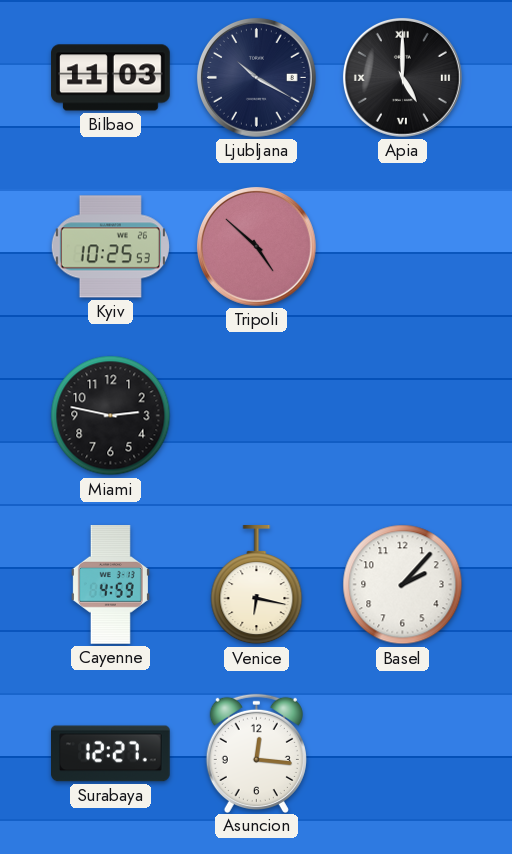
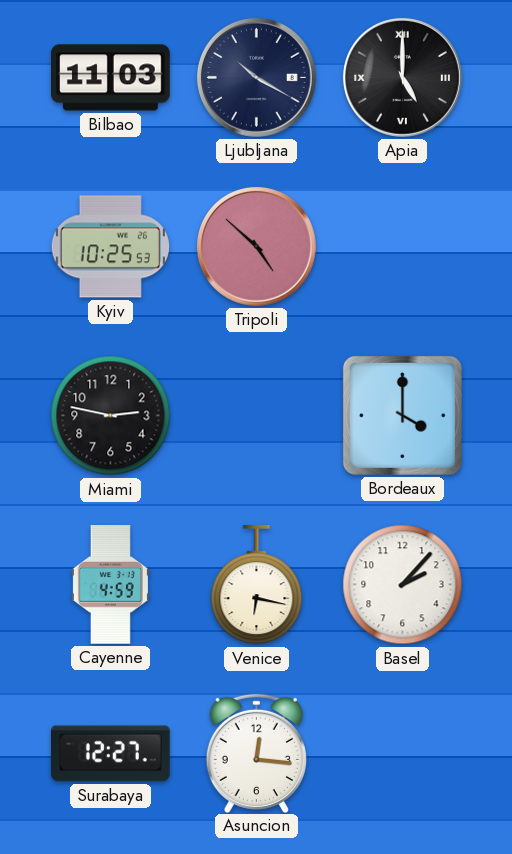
Bordeaux: none -> 4:00 (402, 415)
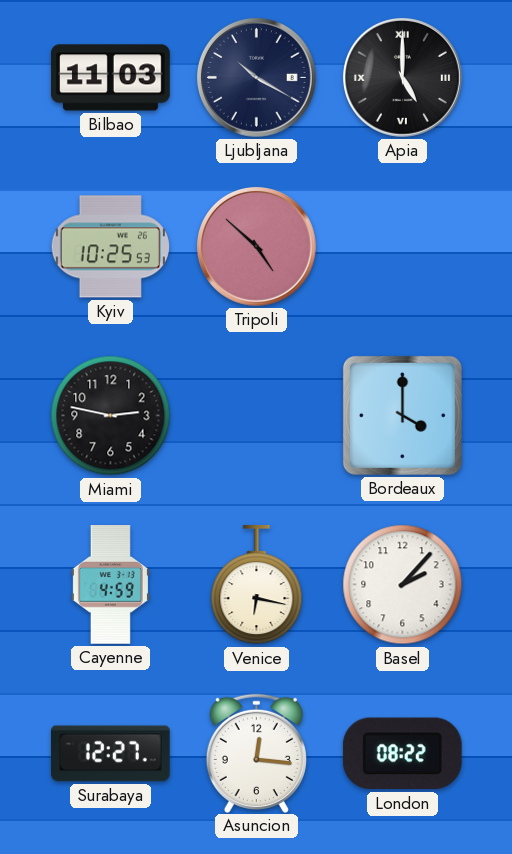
London: none -> 08:22 (402, 754)
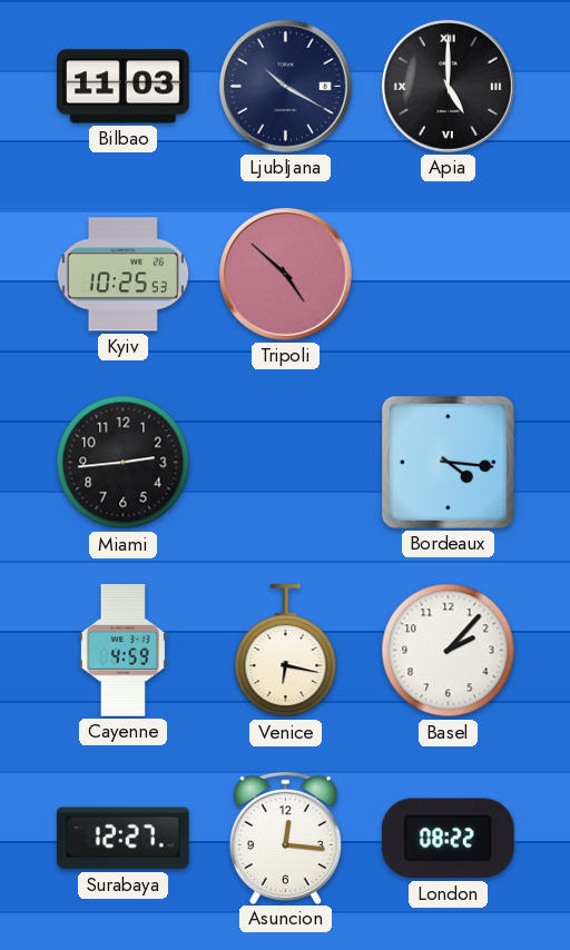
Miami: 2:47 -> 2:44 (124, 463)
Bordeaux: 4:00 -> 4:16 (448, 462)
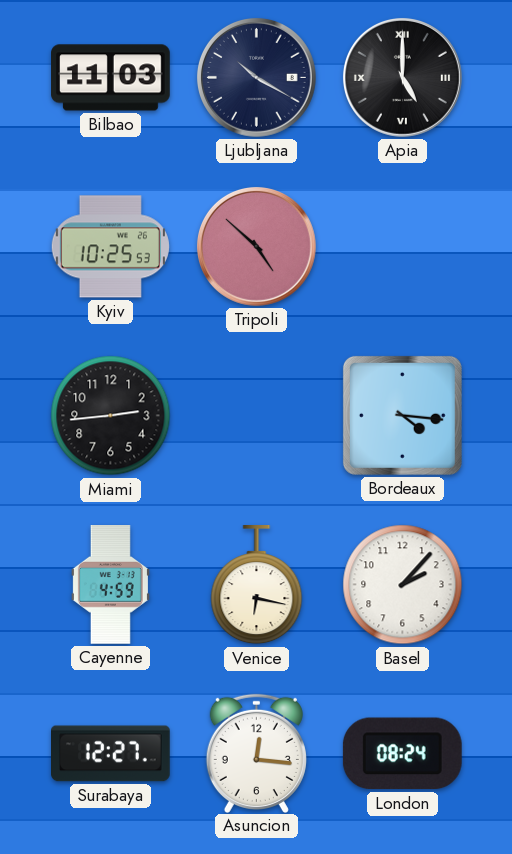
London: 08:22 -> 08:24 (402, 754)
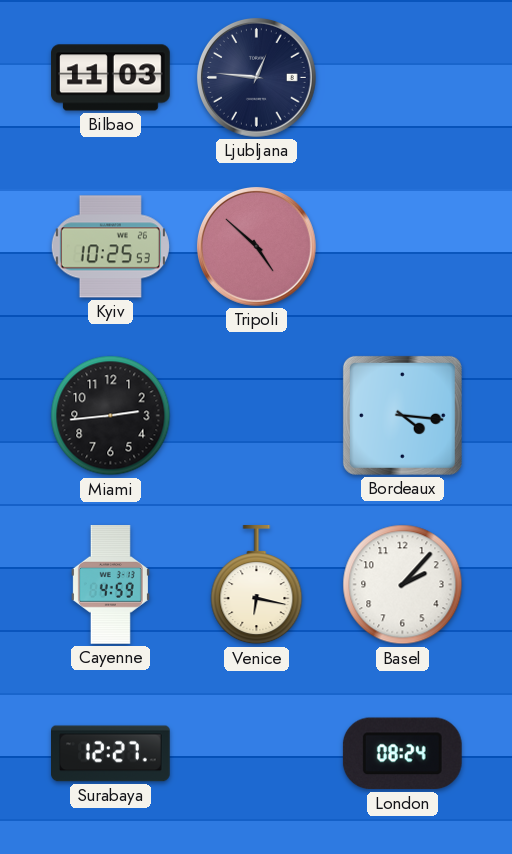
Ljubljana: 10:20 -> 12:46 (256, 77)
Apia: 5:00 -> none (402, 77)
Asuncion: 12:16 -> none (256, 753)
